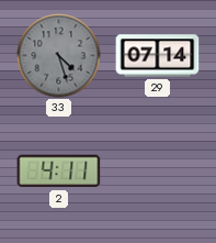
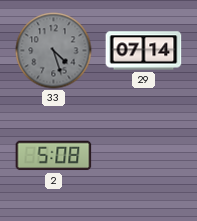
2: 4:11 -> 5:08 (54, 156)
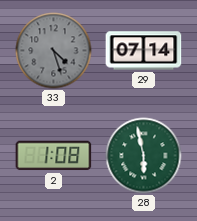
2: 5:08 -> 1:08 (54, 156)
28: none -> 5:58 (144, 156)
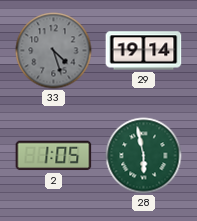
29: 07:14 -> 19:14 (144, 51)
2: 1:08 -> 1:05 (54, 156)
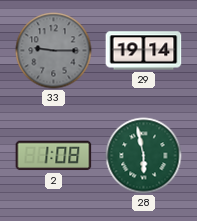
33: 4:27 -> 9:15 (54, 51)
2: 1:05 -> 1:08 (54, 156)
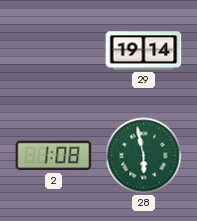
33: 9:15 -> none (54, 51)
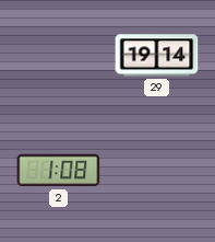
28: 5:58 -> none (144, 156)
